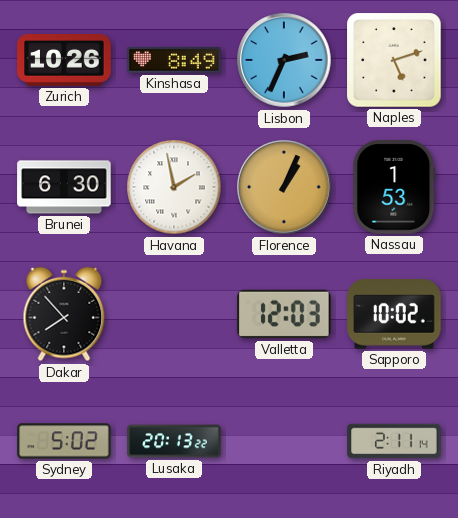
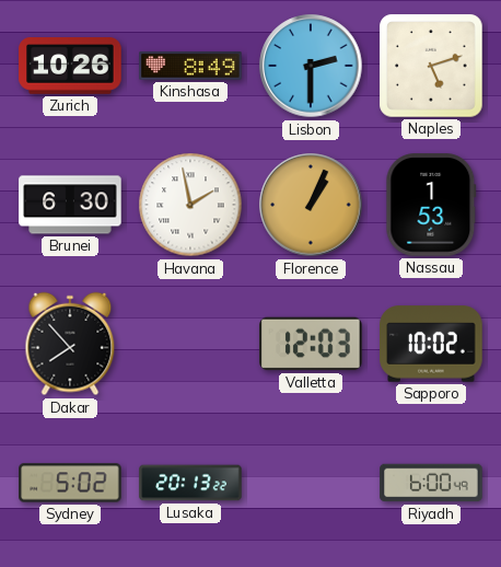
Lisbon: 2:34 -> 2:30 (311, 66)
Riyadh: 2:11 -> 6:00 (431, 483)
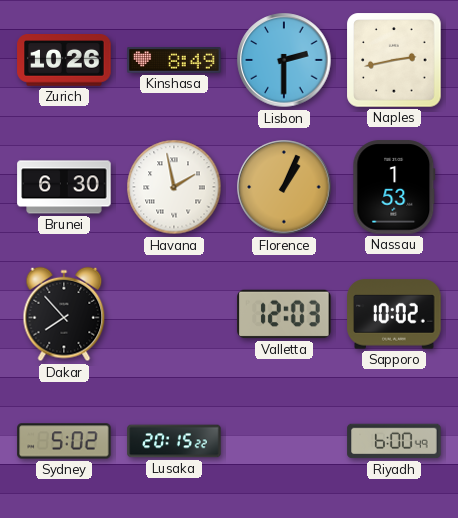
Naples: 5:12 -> 2:43 (394, 60)
Lusaka: 20:13 -> 20:15 (174, 441)
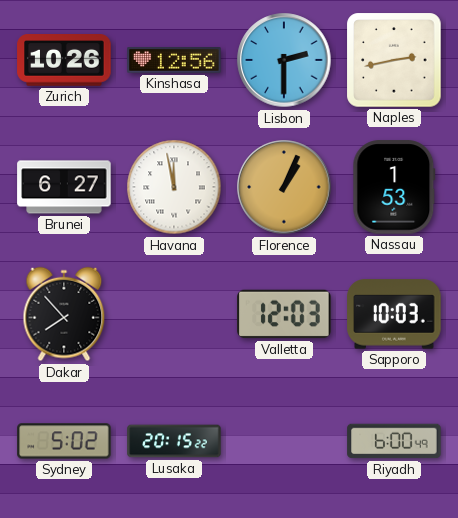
Kinshasa: 8:49 -> 12:56 (174, 61)
Brunei: 6:30 -> 6:27 (64, 187)
Havana: 1:58 -> 11:58 (174, 187)
Sapporo: 10:02 -> 10:03 (394, 314)
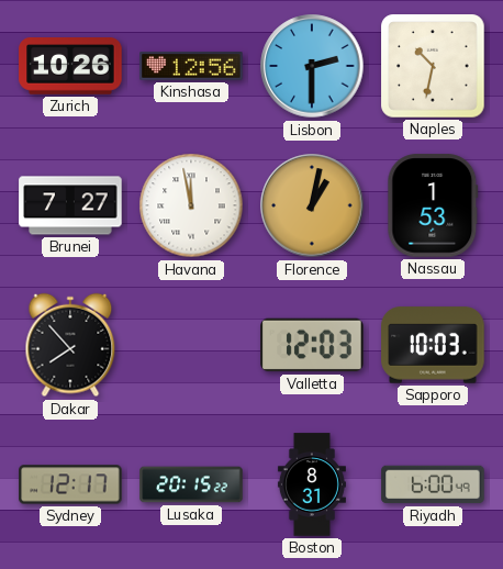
Naples: 2:43 -> 10:32 (433, 66)
Brunei: 6:27 -> 7:27 (70, 205)
Florence: 1:04 -> 1:02 (312, 205)
Sydney: 5:02 -> 12:17 (70, 484)
Boston: none -> 8:31 (312, 484)
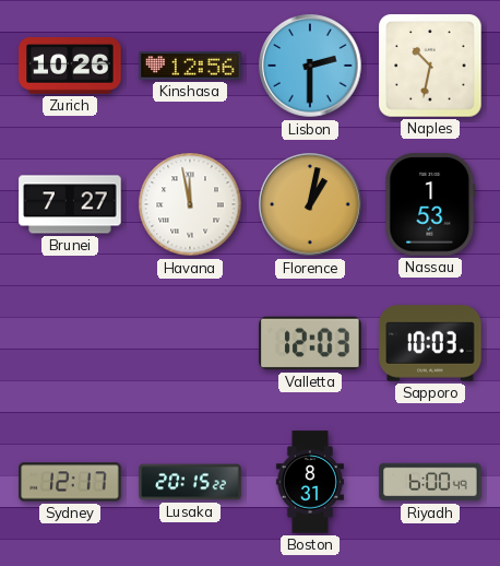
Dakar: 7:53 -> none (70, 345)
